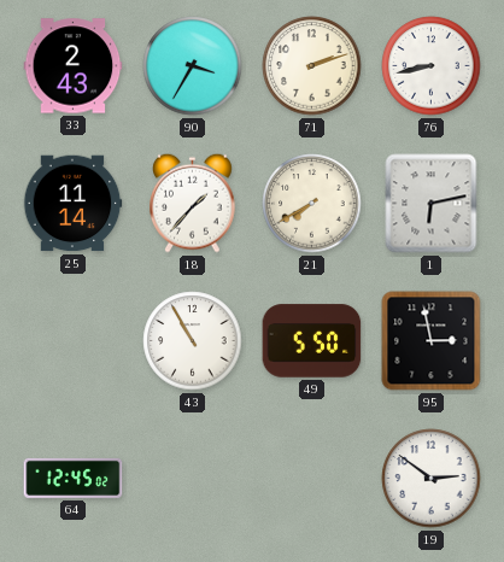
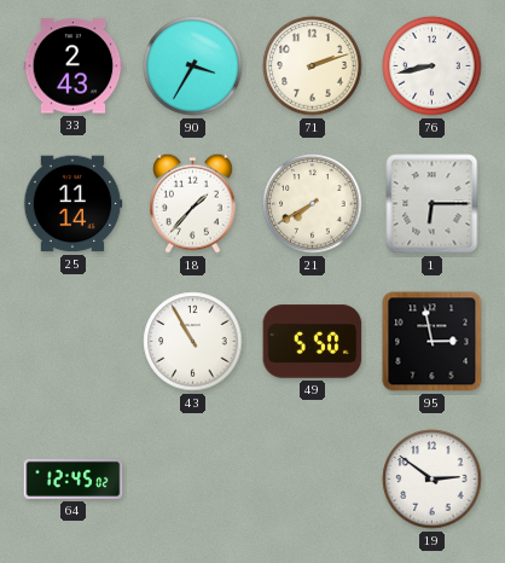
1: 6:13 -> 6:15 (433, 204)
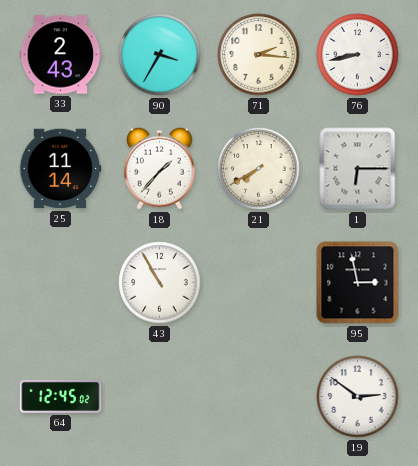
71: 2:12 -> 2:16 (259, 55)
49: 5:50 -> none (313, 342)
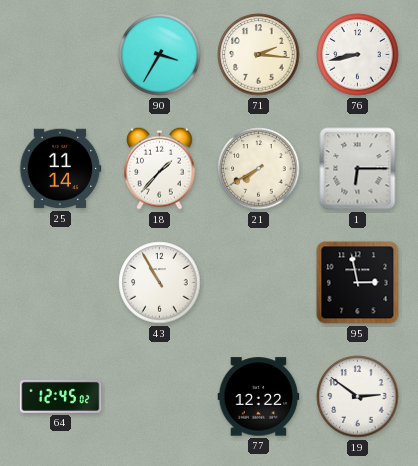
33: 2:43 -> none (61, 55)
77: none -> 12:22 (259, 397)
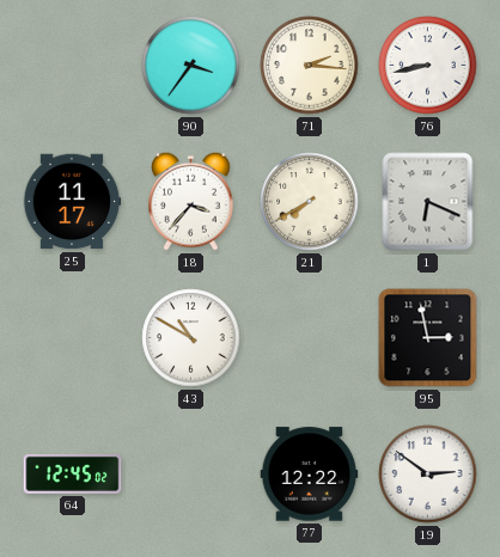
90: 3:35 -> 3:36 (191, 66)
25: 11:14 -> 11:17 (72, 202)
18: 1:37 -> 3:37 (191, 201)
1: 6:15 -> 6:19 (428, 202)
43: 10:55 -> 10:50 (191, 338)
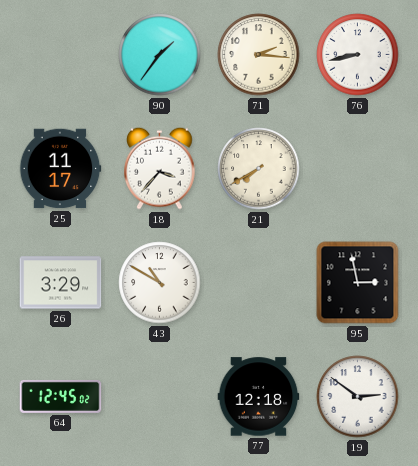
90: 3:36 -> 1:36 (160, 55)
1: 6:19 -> none (428, 202)
26: none -> 3:29 (61, 283)
77: 12:22 -> 12:18 (259, 397)
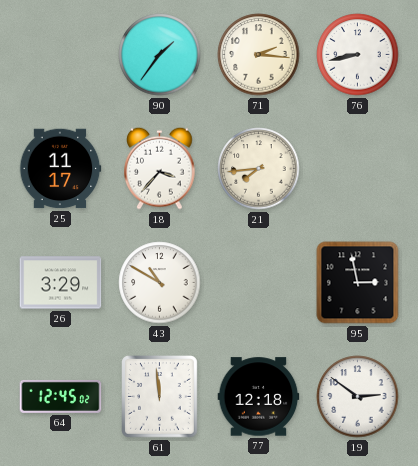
21: 7:40 -> 7:44 (259, 169)
61: none -> 11:59 (160, 397)
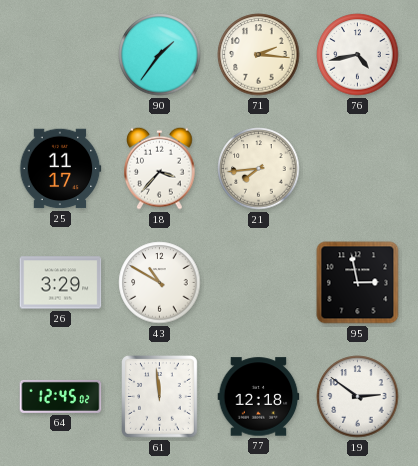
76: 8:43 -> 4:43 (358, 55)
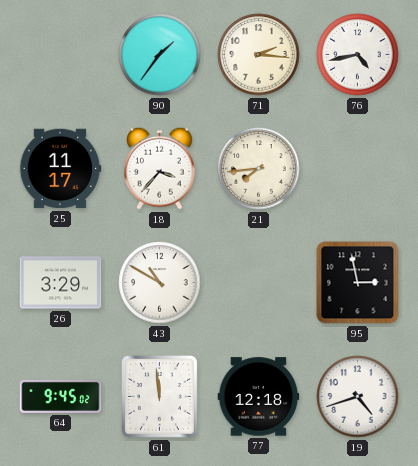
64: 12:45 -> 9:45 (61, 396)
19: 2:51 -> 4:42 (358, 397)
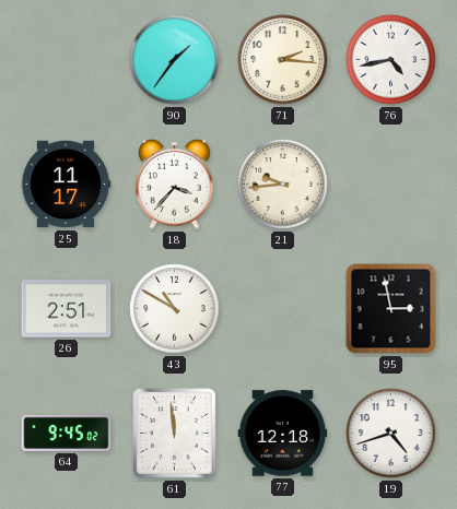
21: 7:44 -> 9:44 (283, 185)
26: 3:29 -> 2:51 (67, 309)
